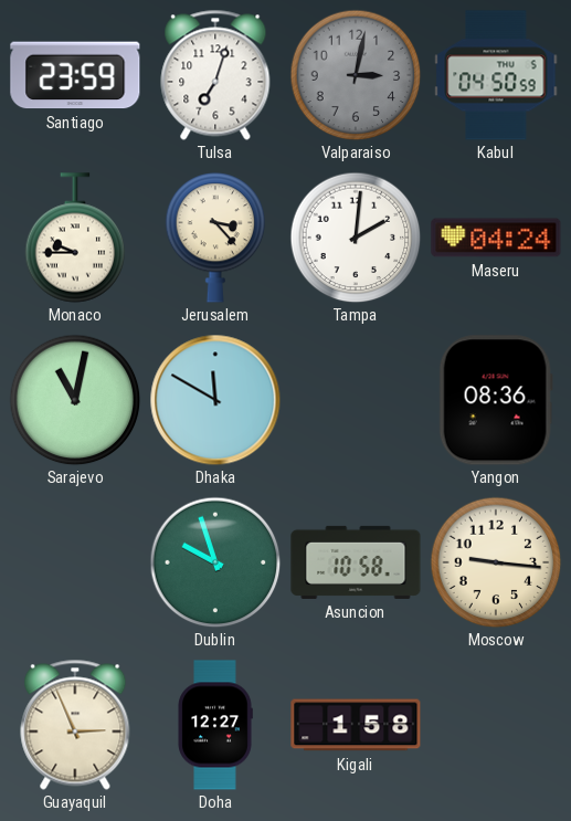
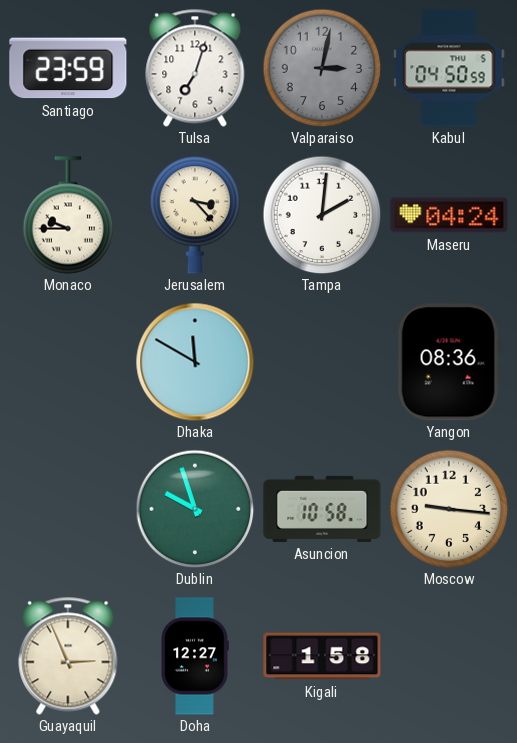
Sarajevo: 11:02 -> none (75, 400)
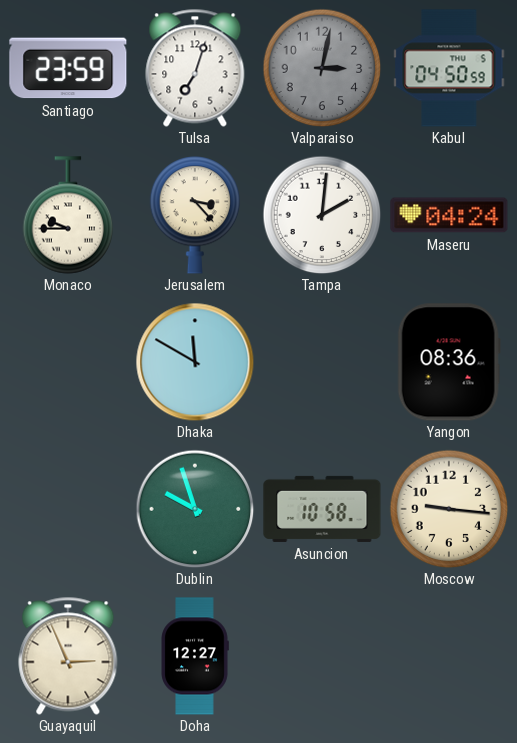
Kigali: 1:58 -> none (322, 656)
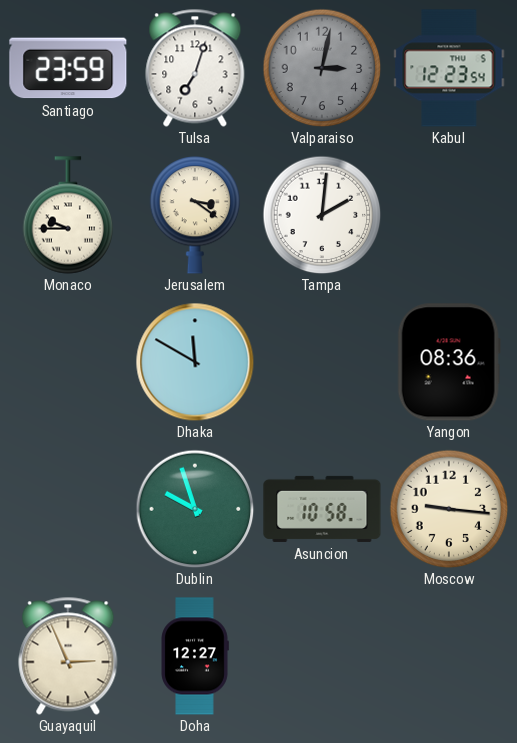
Kabul: 04:50 -> 12:23 (449, 68)
Jerusalem: 3:23 -> 3:21 (195, 215)
Maseru: 04:24 -> none (449, 215)
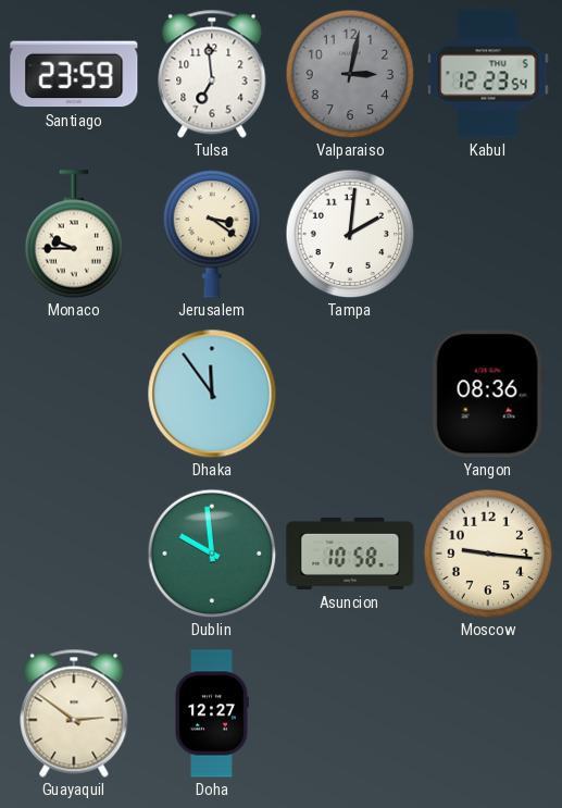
Tulsa: 7:03 -> 6:59 (212, 74)
Dhaka: 11:50 -> 11:54 (212, 394)
Dublin: 9:57 -> 9:59 (212, 554)
Guayaquil: 2:56 -> 2:51 (74, 713)
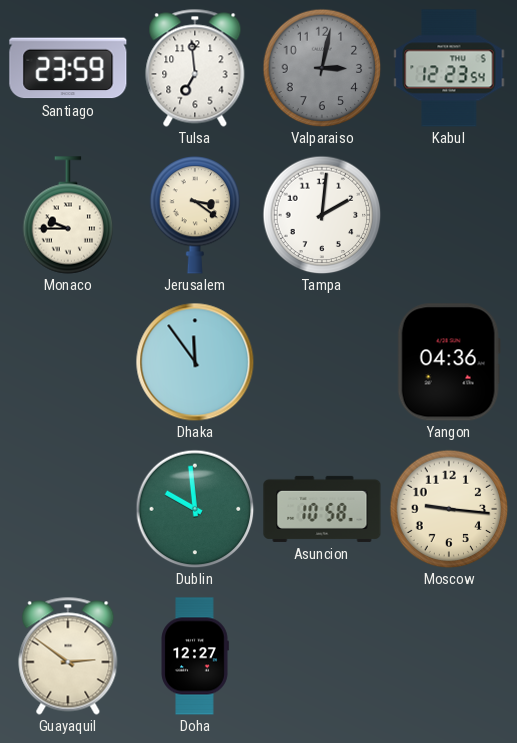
Yangon: 08:36 -> 04:36 (449, 362)
